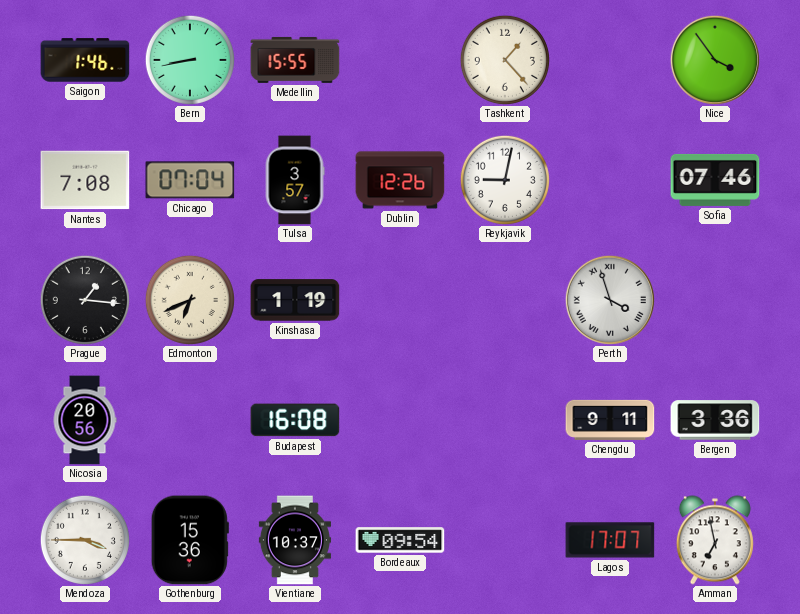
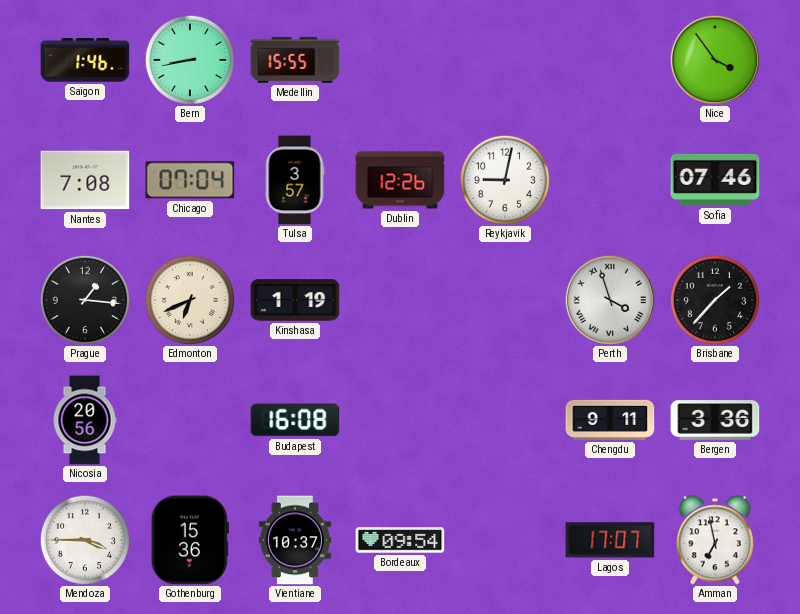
Tashkent: 1:23 -> none (505, 60)
Brisbane: none -> 1:37 (715, 300)
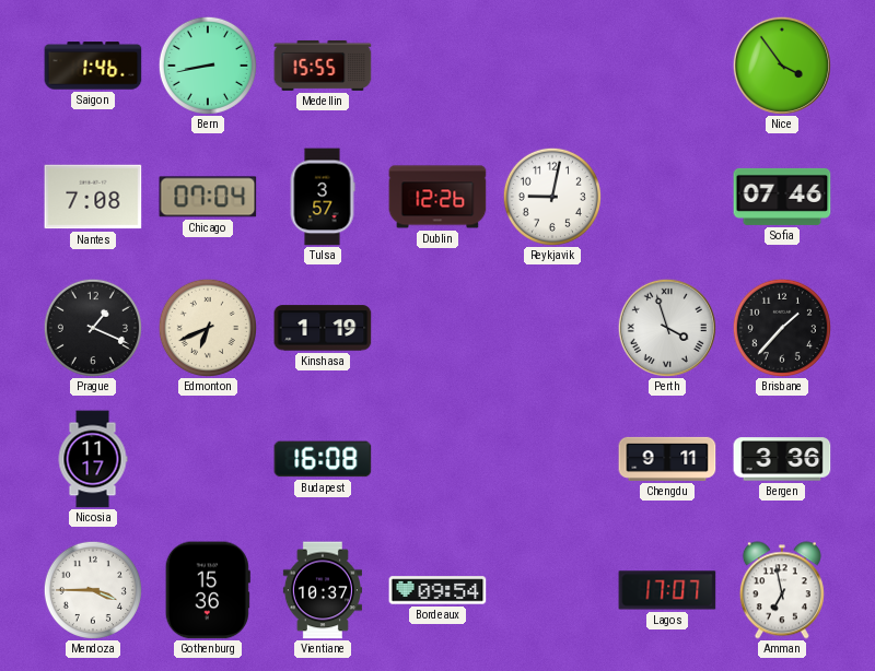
Prague: 1:16 -> 1:19 (93, 328)
Nicosia: 20:56 -> 11:17 (93, 459)
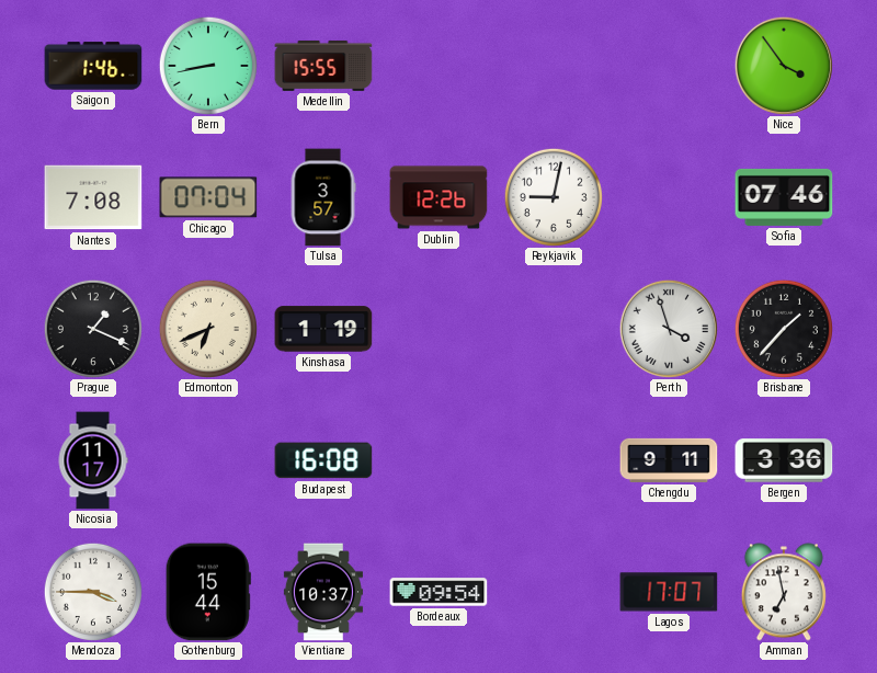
Gothenburg: 15:36 -> 15:44 (208, 592)
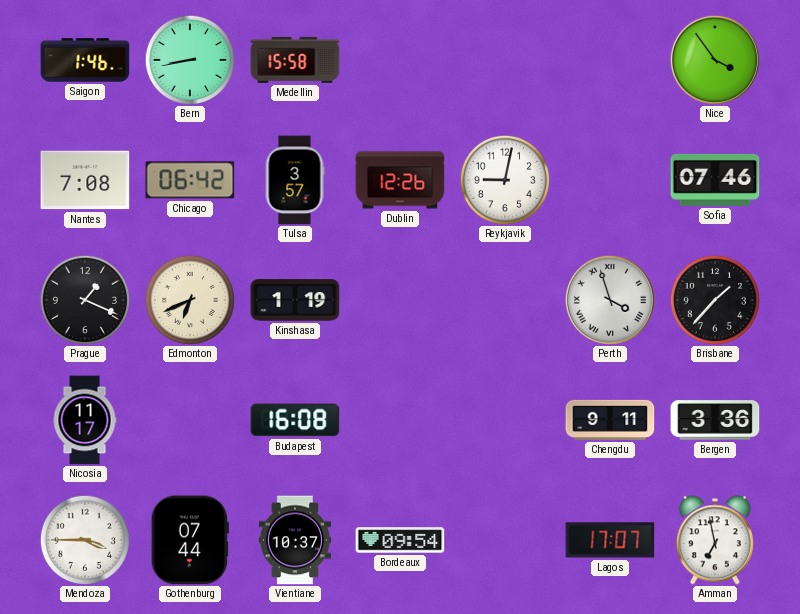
Medellin: 15:55 -> 15:58 (295, 60)
Chicago: 07:04 -> 06:42 (190, 180)
Gothenburg: 15:44 -> 07:44 (190, 540)
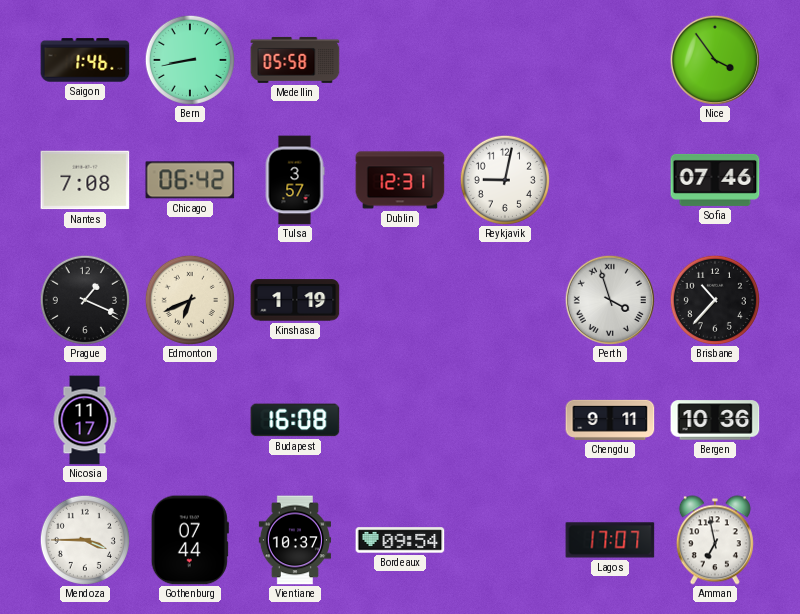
Medellin: 15:58 -> 05:58 (295, 60)
Dublin: 12:26 -> 12:31 (400, 180)
Brisbane: 1:37 -> 10:37 (715, 300)
Bergen: 3:36 -> 10:36 (715, 420)
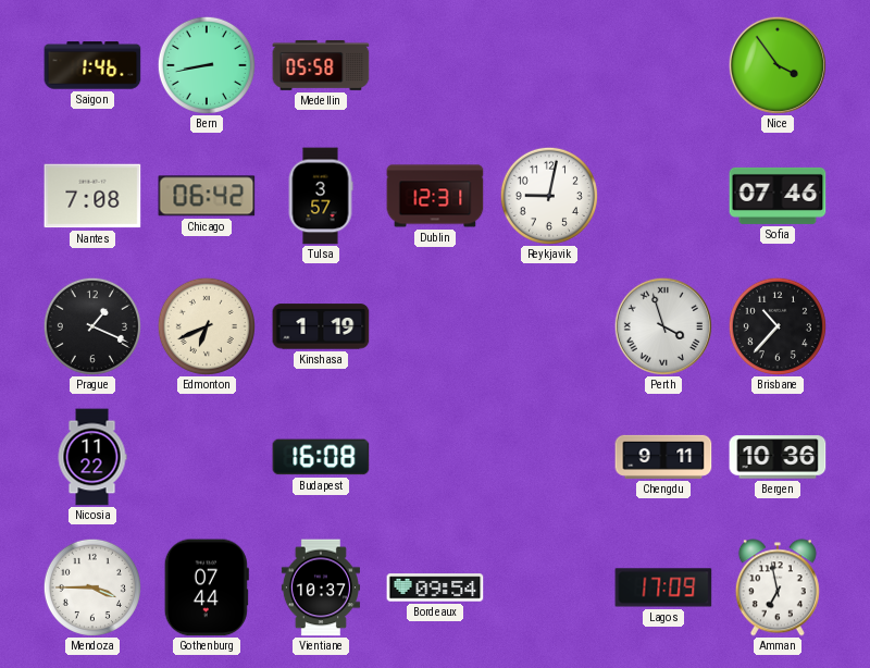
Nicosia: 11:17 -> 11:22 (92, 457)
Lagos: 17:07 -> 17:09 (663, 587)
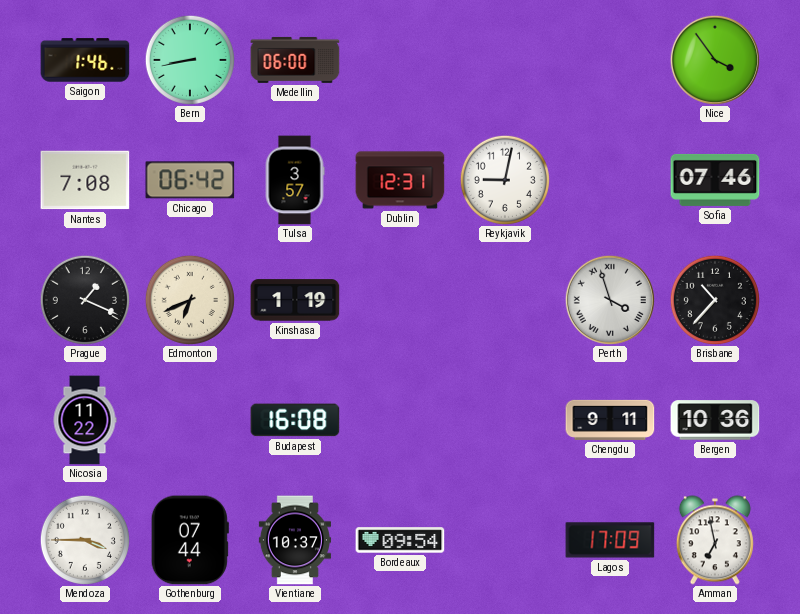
Medellin: 05:58 -> 06:00 (295, 60)
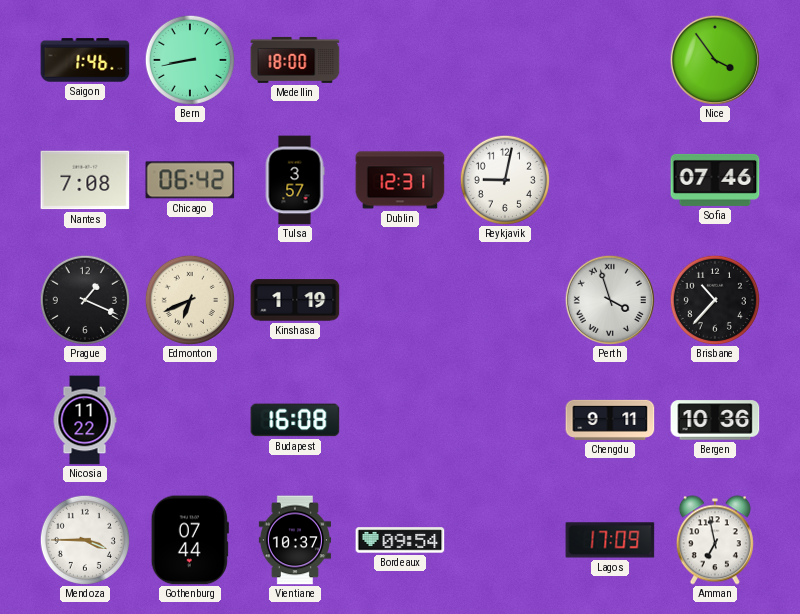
Medellin: 06:00 -> 18:00 (295, 60)
